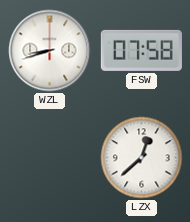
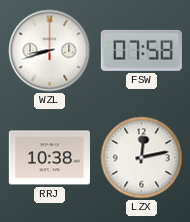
RRJ: none -> 10:38 (49, 158)
LZX: 12:38 -> 12:13 (142, 158)
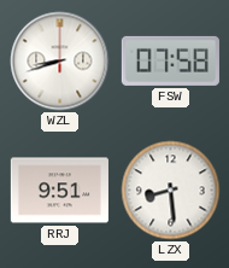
RRJ: 10:38 -> 9:51 (59, 191)
LZX: 12:13 -> 8:29 (171, 191)
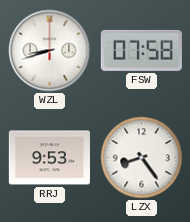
RRJ: 9:51 -> 9:53 (49, 158)
LZX: 8:29 -> 8:24 (142, 158)
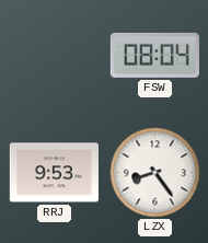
WZL: 8:42 -> none (50, 51)
FSW: 07:58 -> 08:04 (154, 55)
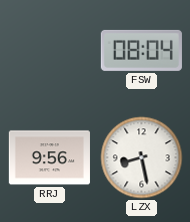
RRJ: 9:53 -> 9:56 (49, 158)
LZX: 8:24 -> 8:28 (142, 158)
